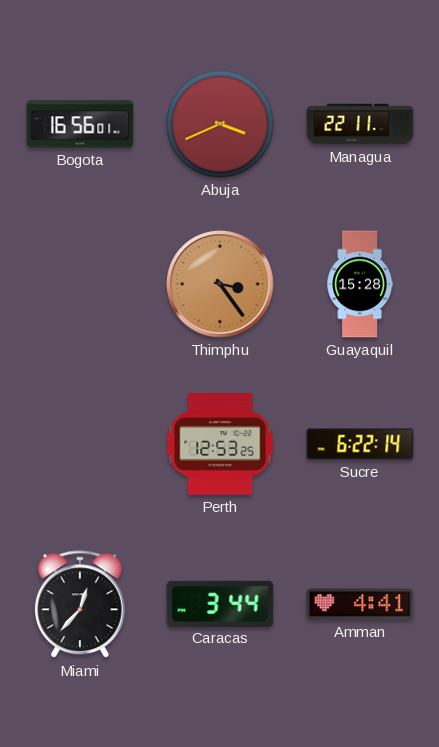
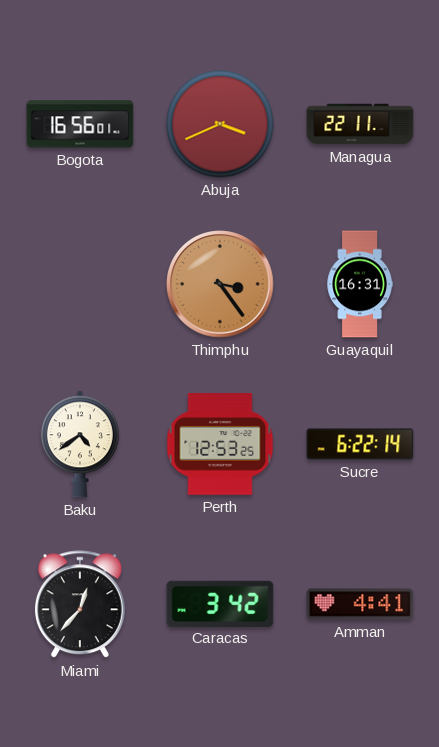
Guayaquil: 15:28 -> 16:31 (360, 284)
Baku: none -> 4:39 (80, 444)
Caracas: 3:44 -> 3:42 (220, 603)
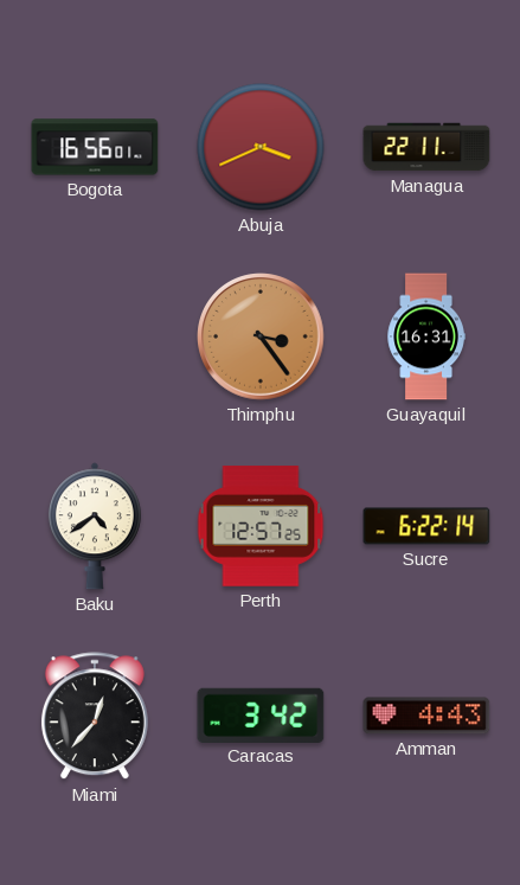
Perth: 12:53 -> 12:57 (261, 526)
Amman: 4:41 -> 4:43 (426, 716)
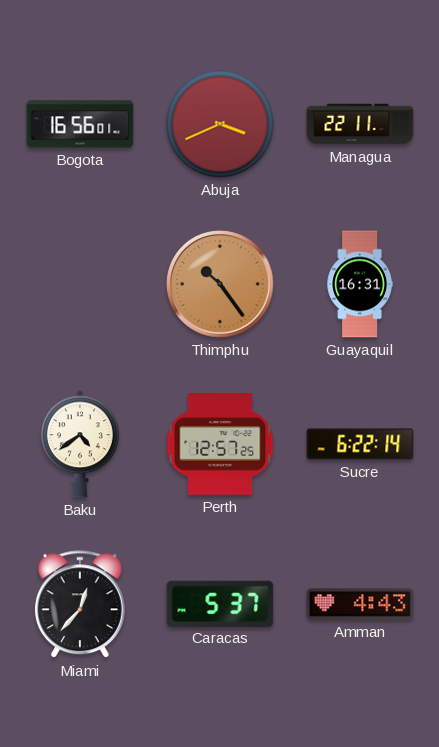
Thimphu: 3:24 -> 10:24 (220, 284)
Caracas: 3:42 -> 5:37 (220, 603)
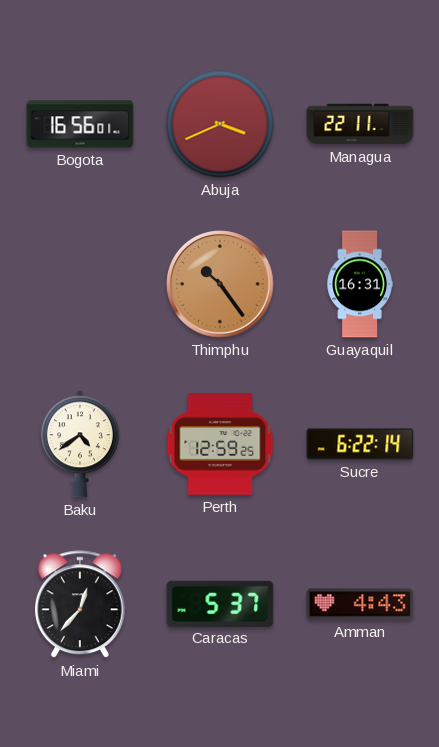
Perth: 12:57 -> 12:59 (220, 444)
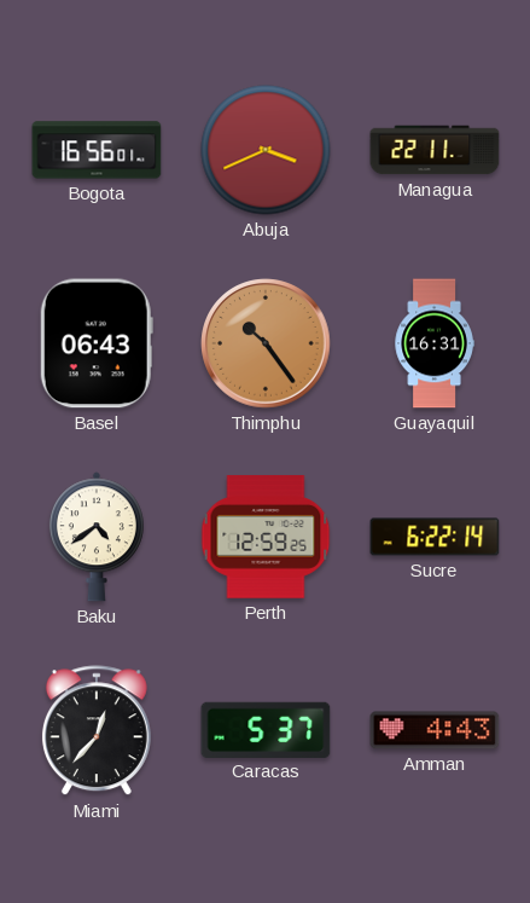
Basel: none -> 06:43 (97, 343)
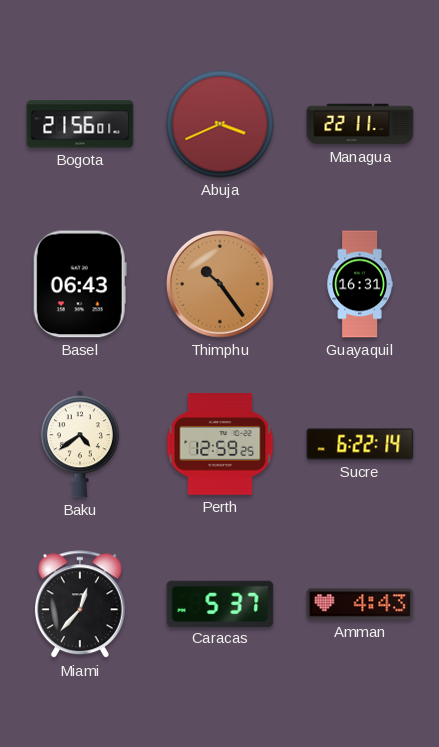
Bogota: 16:56 -> 21:56 (80, 124)
